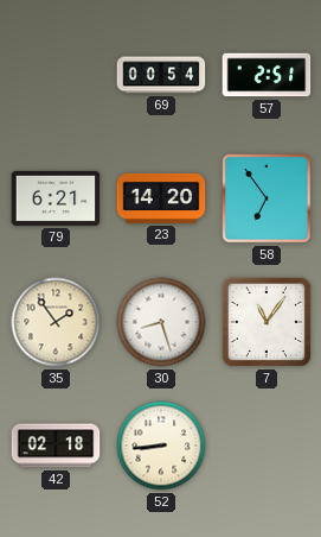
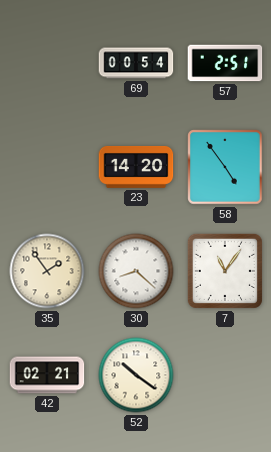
79: 6:21 -> none (56, 198)
58: 6:54 -> 4:54 (225, 167)
30: 8:27 -> 8:22 (136, 271)
42: 02:18 -> 02:21 (47, 375)
52: 8:44 -> 10:21 (136, 375)
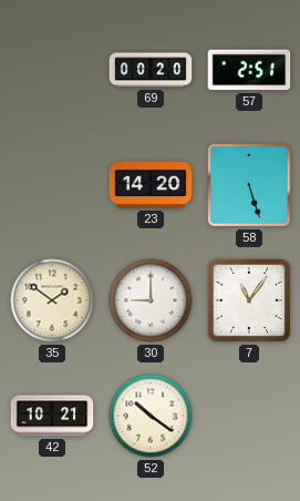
69: 00:54 -> 00:20 (151, 70)
58: 4:54 -> 5:27 (249, 185)
35: 1:54 -> 1:51 (52, 300)
30: 8:22 -> 9:00 (151, 300)
42: 02:21 -> 10:21 (52, 416)
